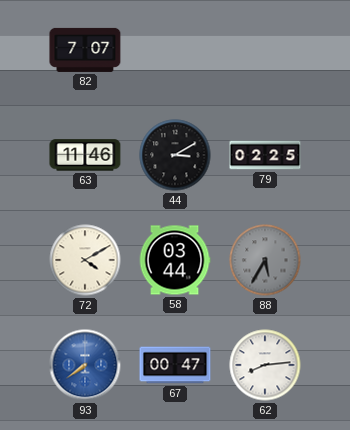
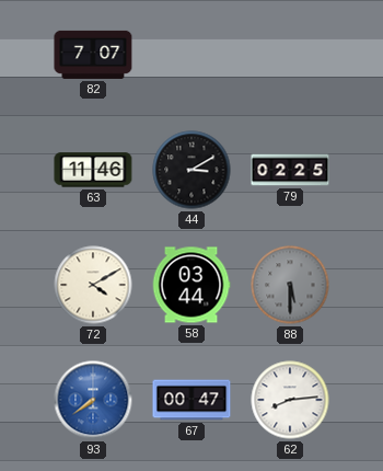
88: 5:35 -> 5:30 (290, 285)
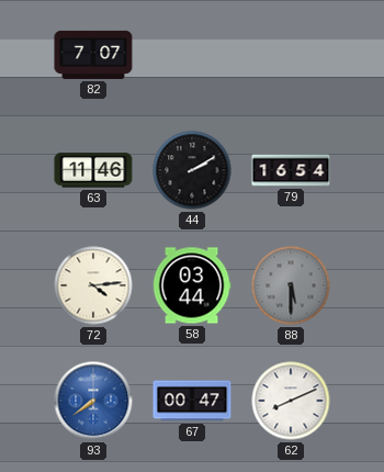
44: 3:10 -> 2:10 (192, 170)
79: 02:25 -> 16:54 (291, 170)
72: 4:10 -> 4:14 (93, 285)
62: 8:14 -> 8:11 (291, 401)
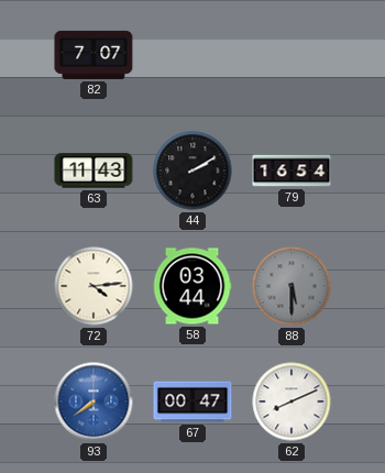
63: 11:46 -> 11:43 (94, 170)
